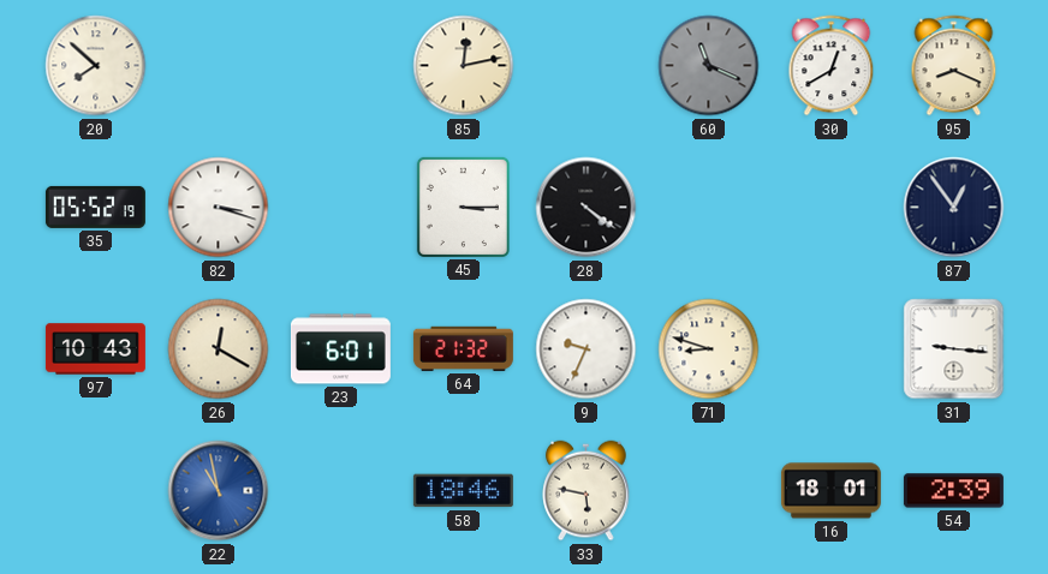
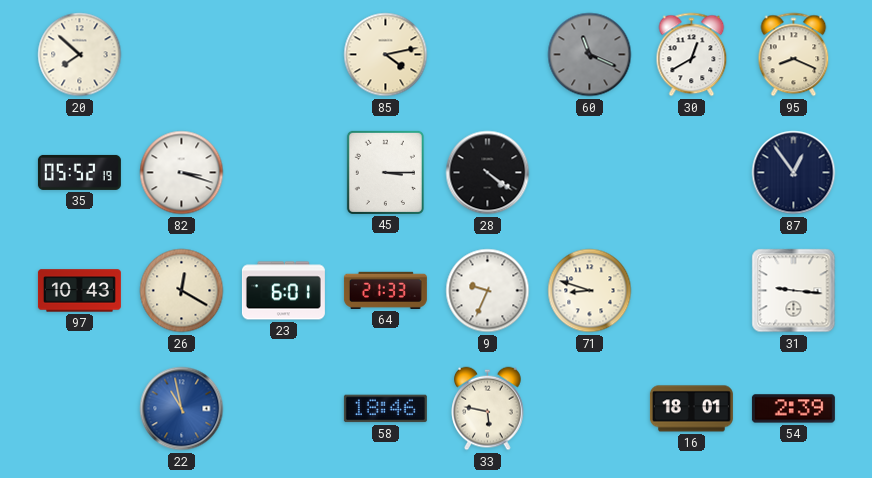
85: 12:13 -> 4:13 (386, 55)
64: 21:32 -> 21:33 (385, 290)
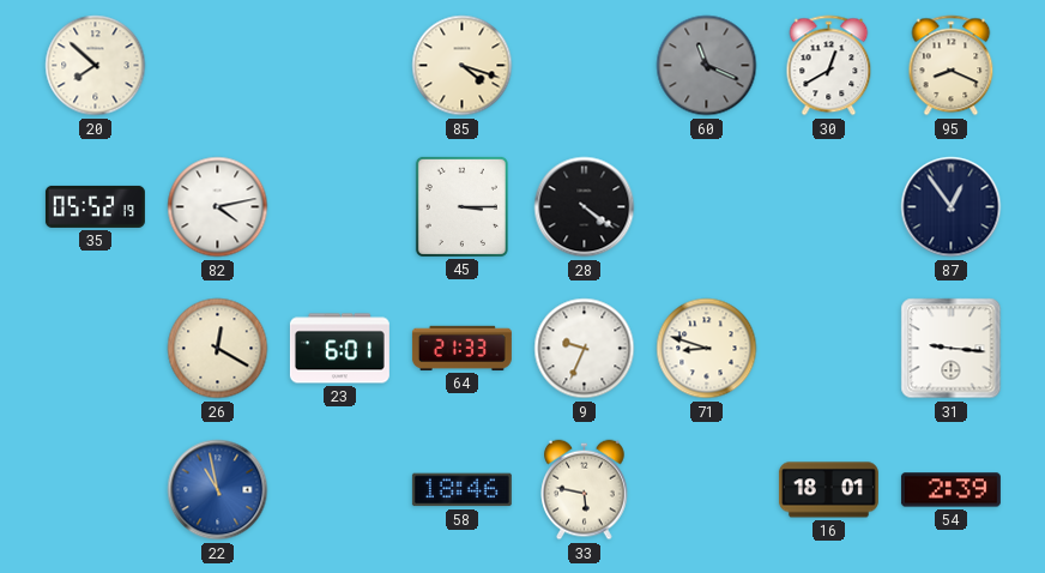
85: 4:13 -> 4:18 (463, 66)
82: 3:18 -> 4:13 (218, 207)
97: 10:43 -> none (79, 291)
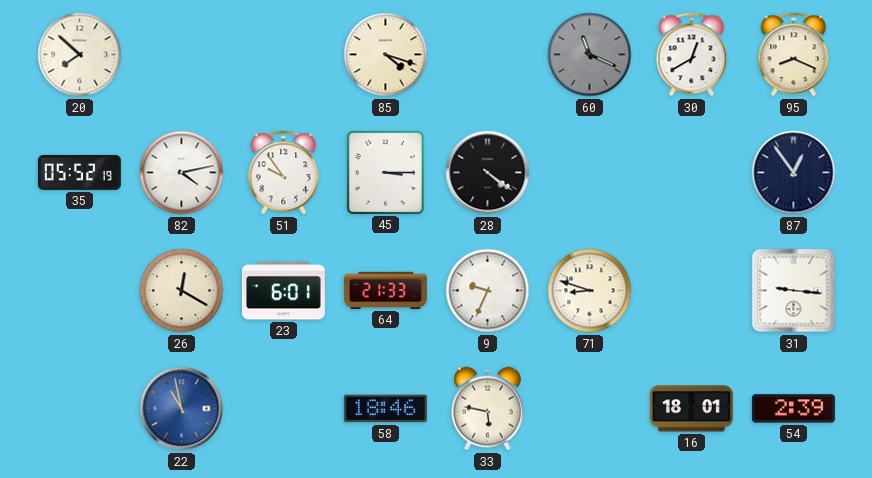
51: none -> 9:54 (284, 173)
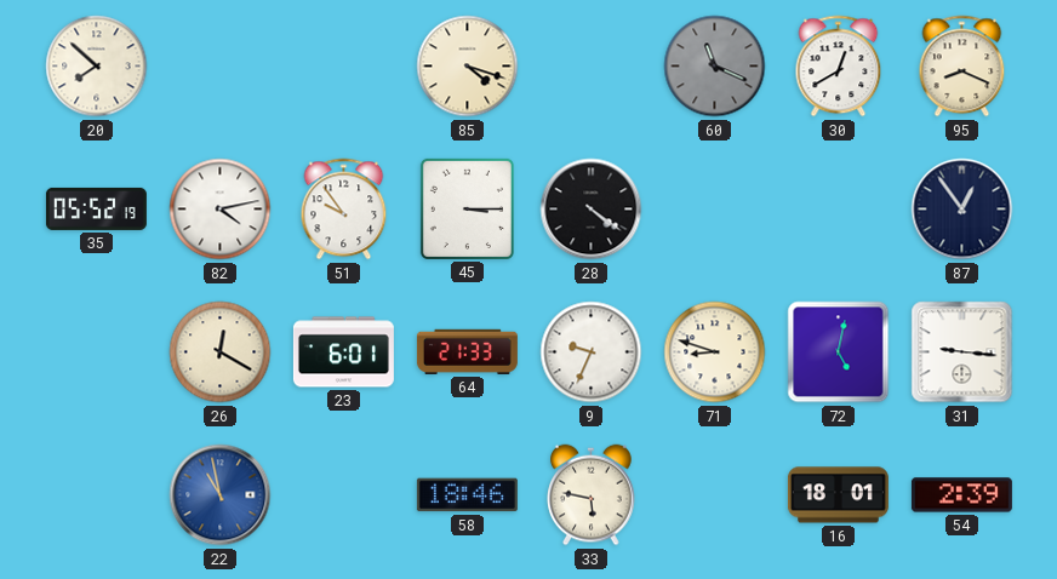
72: none -> 5:02 (839, 352)
